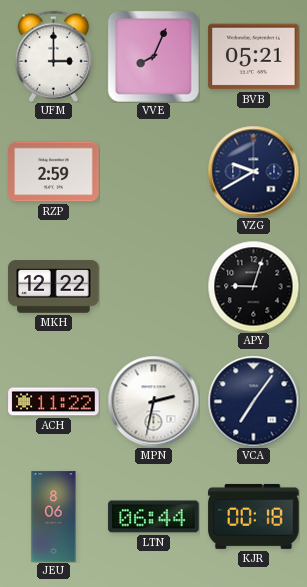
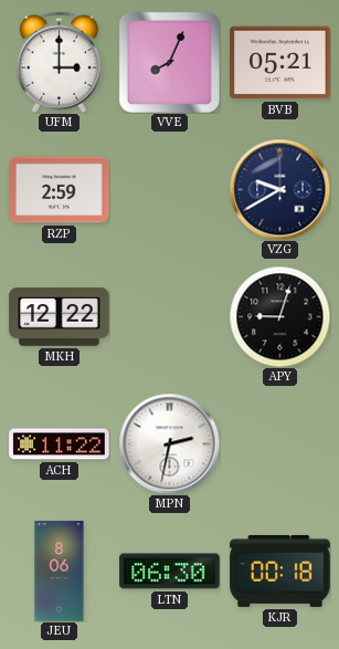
VCA: 7:06 -> none (253, 401)
LTN: 06:44 -> 06:30 (170, 572)
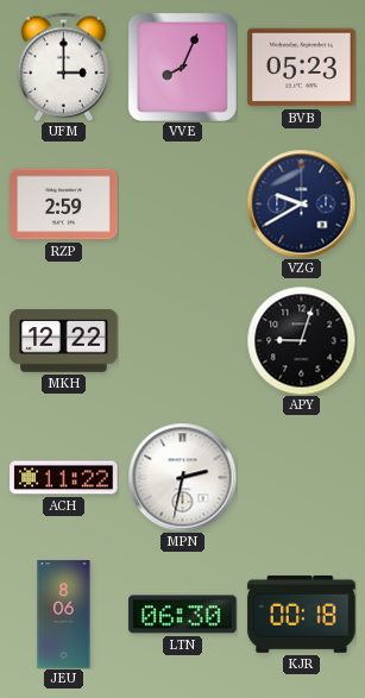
BVB: 05:21 -> 05:23 (302, 68)
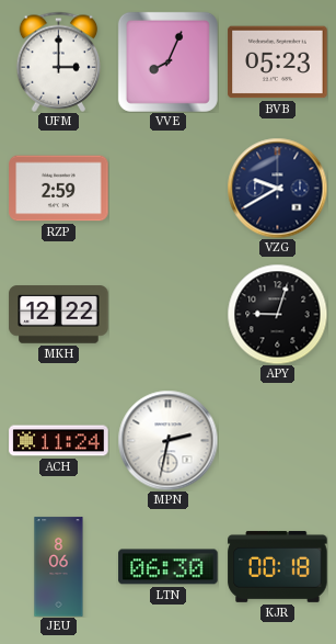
ACH: 11:22 -> 11:24 (59, 441)
